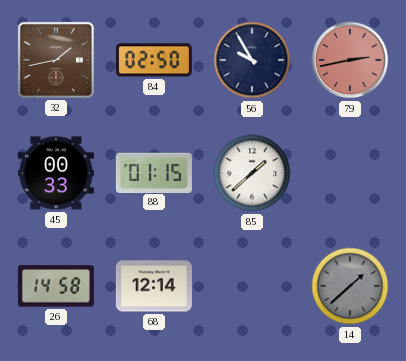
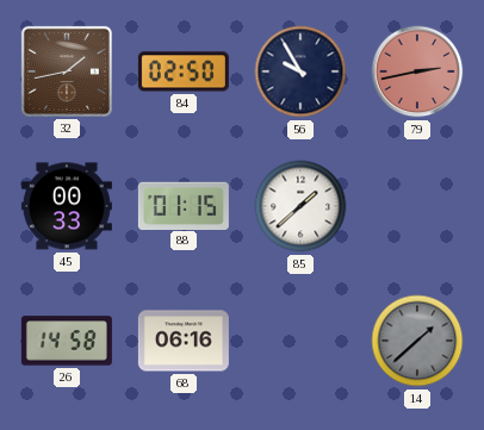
68: 12:14 -> 06:16 (184, 341)
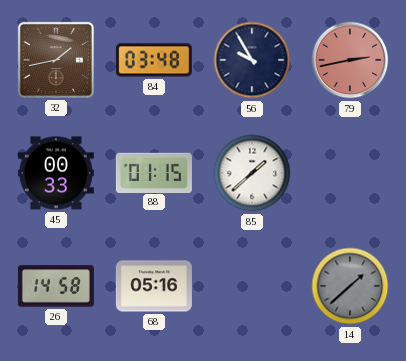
84: 02:50 -> 03:48 (154, 60)
68: 06:16 -> 05:16 (154, 286)
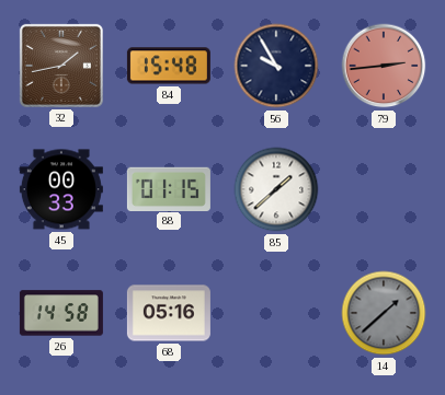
84: 03:48 -> 15:48 (169, 66)
79: 2:43 -> 2:44 (384, 66)
